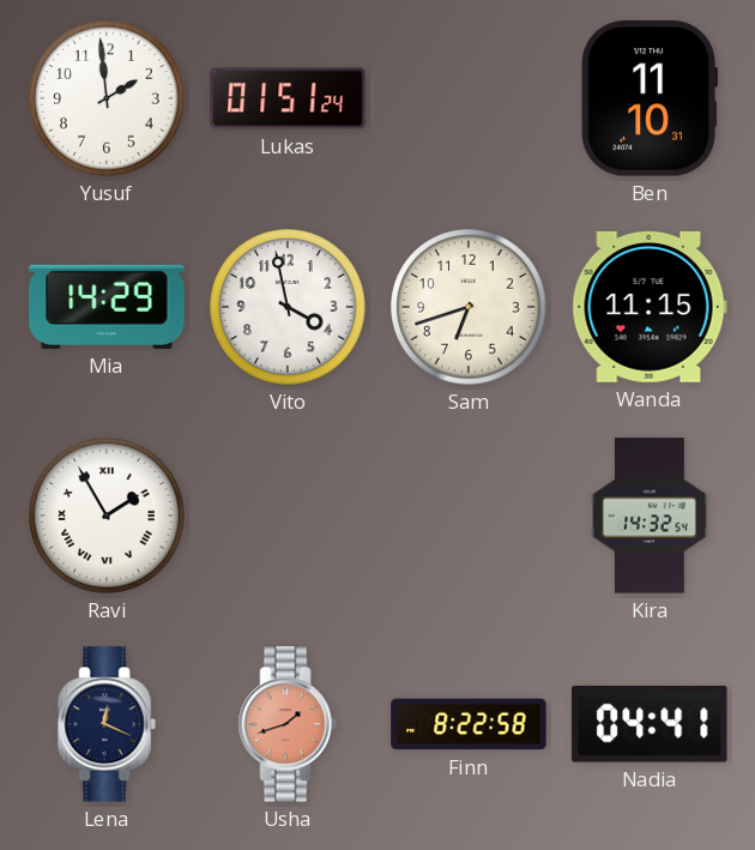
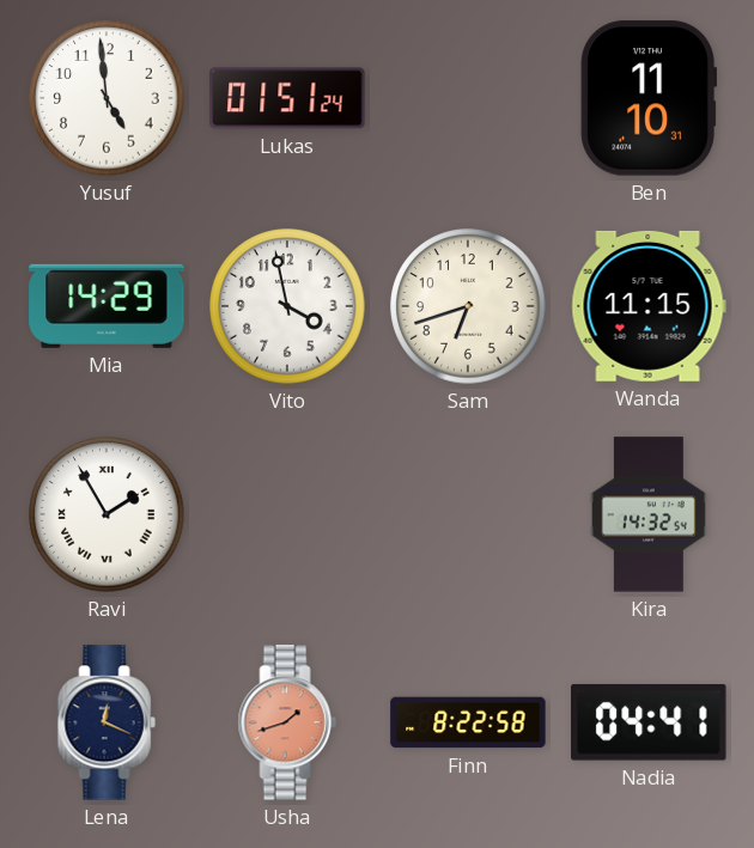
Yusuf: 1:59 -> 4:59 (107, 98)
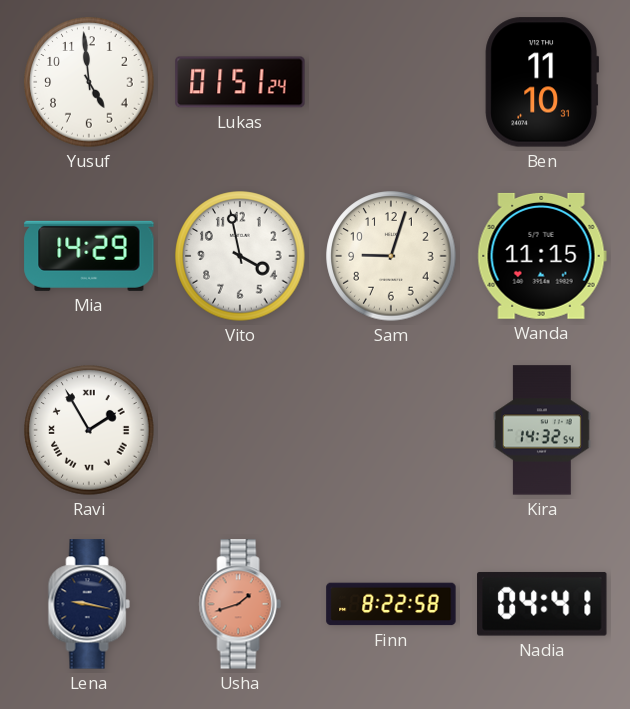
Sam: 6:42 -> 9:03 (391, 256)
Lena: 12:19 -> 9:17 (89, 604)
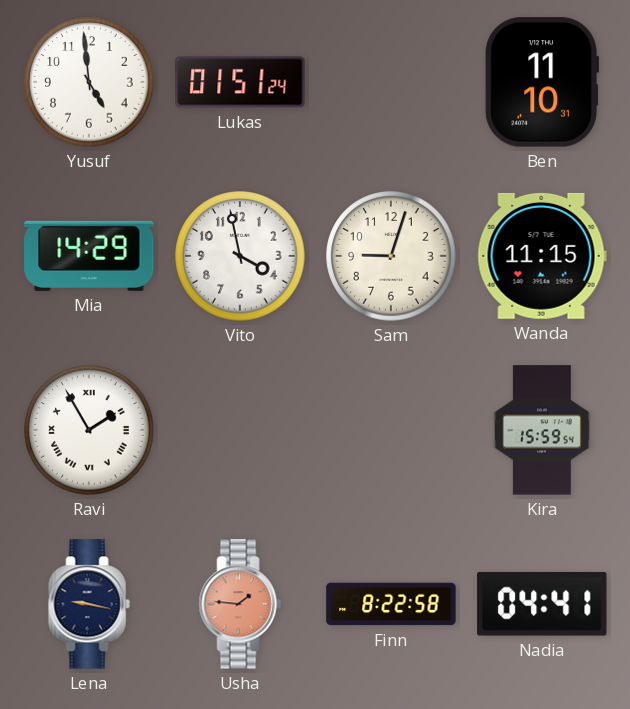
Kira: 14:32 -> 15:59 (542, 430)
Usha: 1:42 -> 1:46 (240, 604)
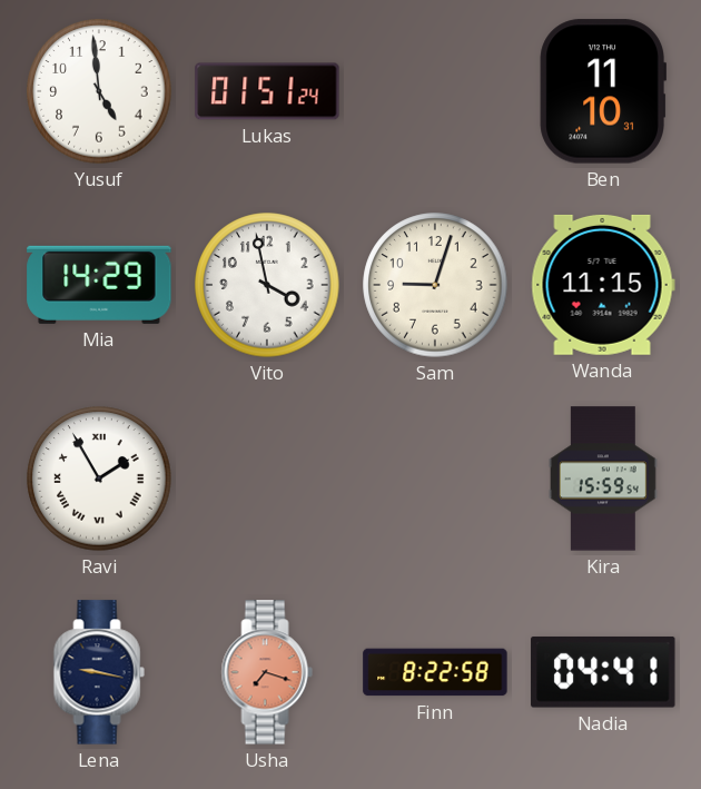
Usha: 1:46 -> 7:18 (267, 672)
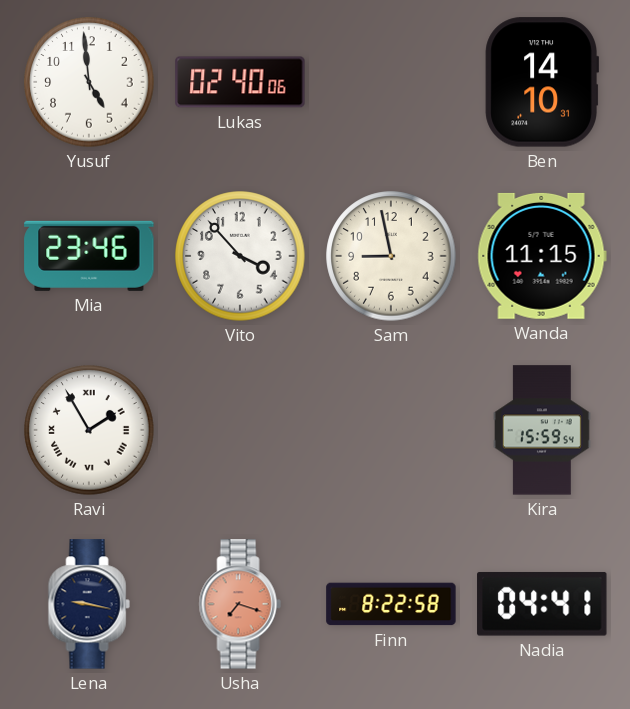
Lukas: 01:51 -> 02:40 (240, 82)
Ben: 11:10 -> 14:10 (541, 82)
Mia: 14:29 -> 23:46 (89, 256)
Vito: 3:58 -> 3:53 (240, 256)
Sam: 9:03 -> 8:58 (391, 256)
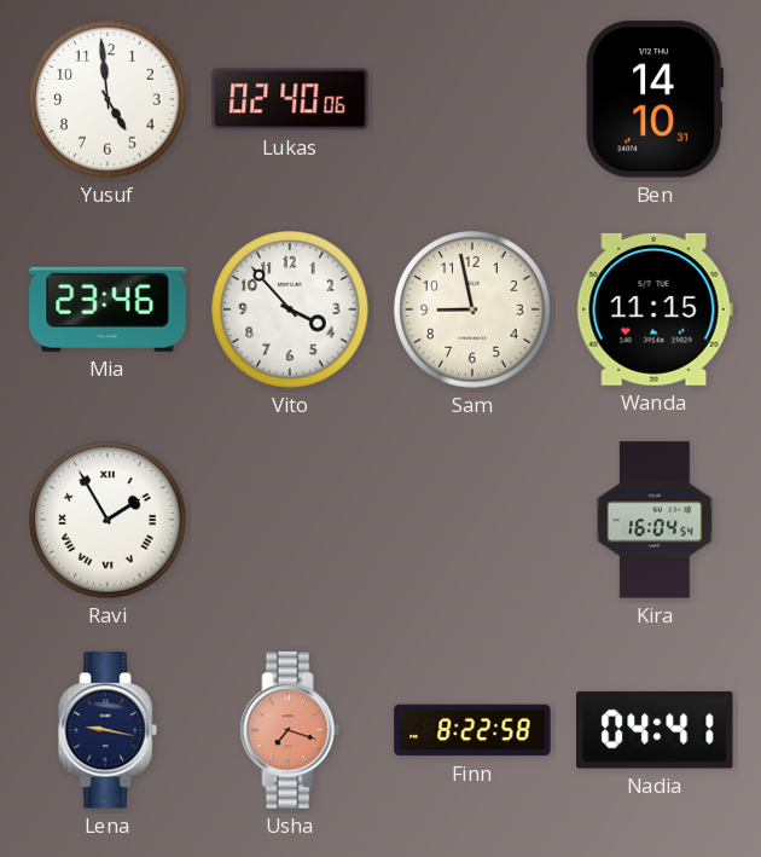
Kira: 15:59 -> 16:04 (655, 520)
